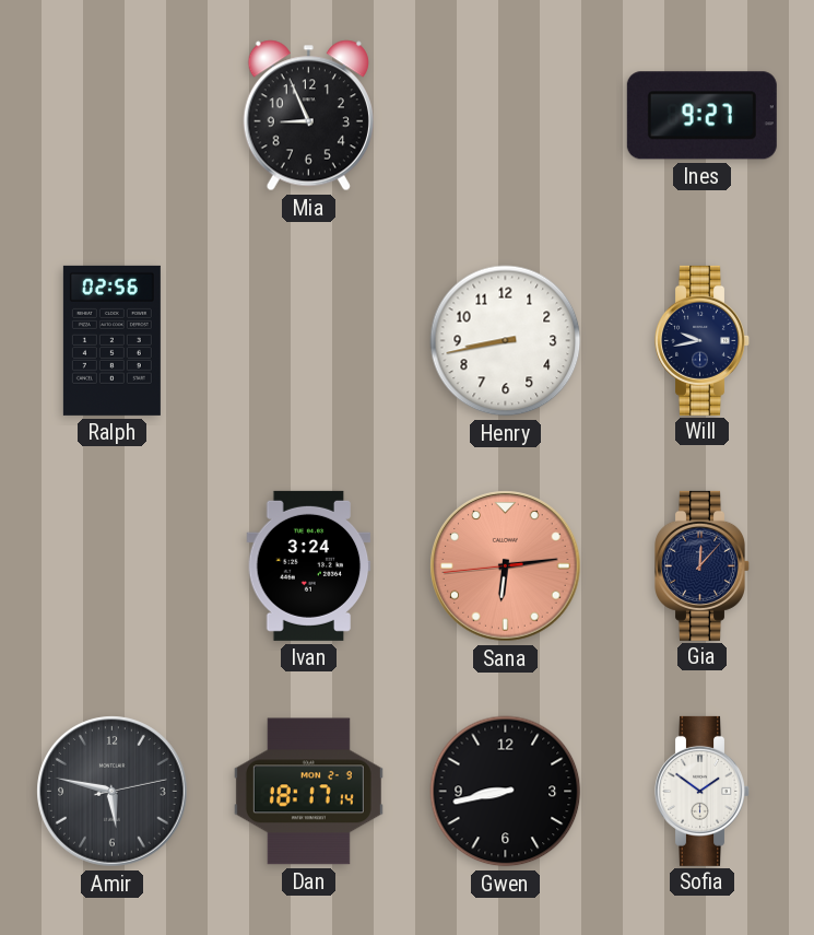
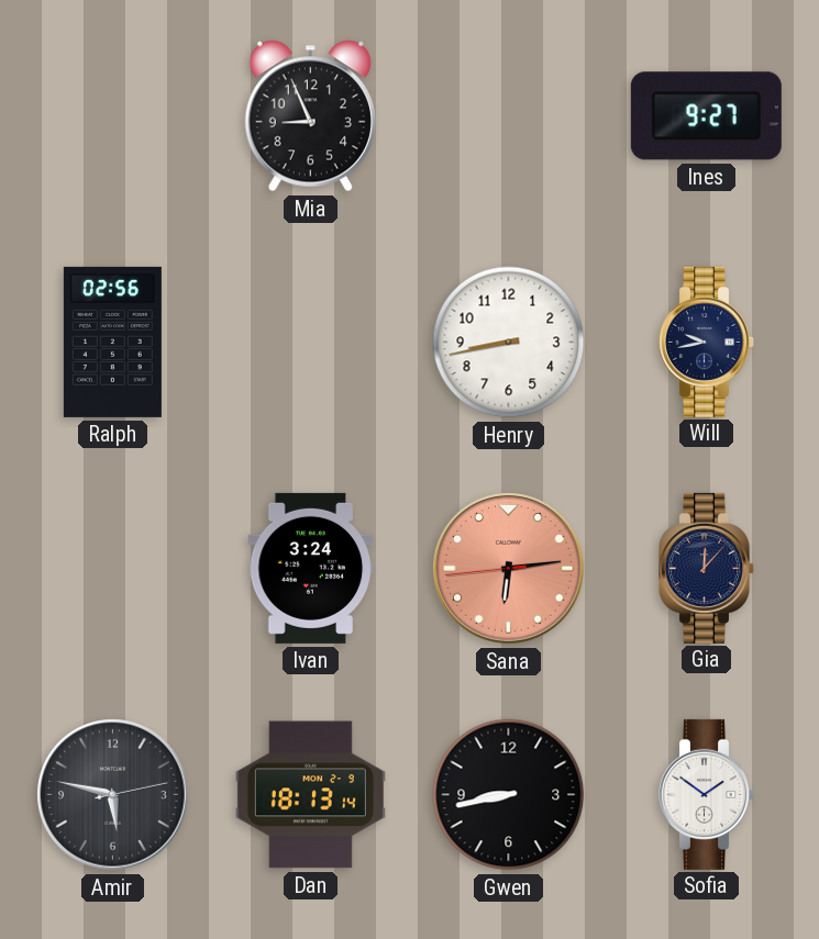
Dan: 18:17 -> 18:13 (310, 795)
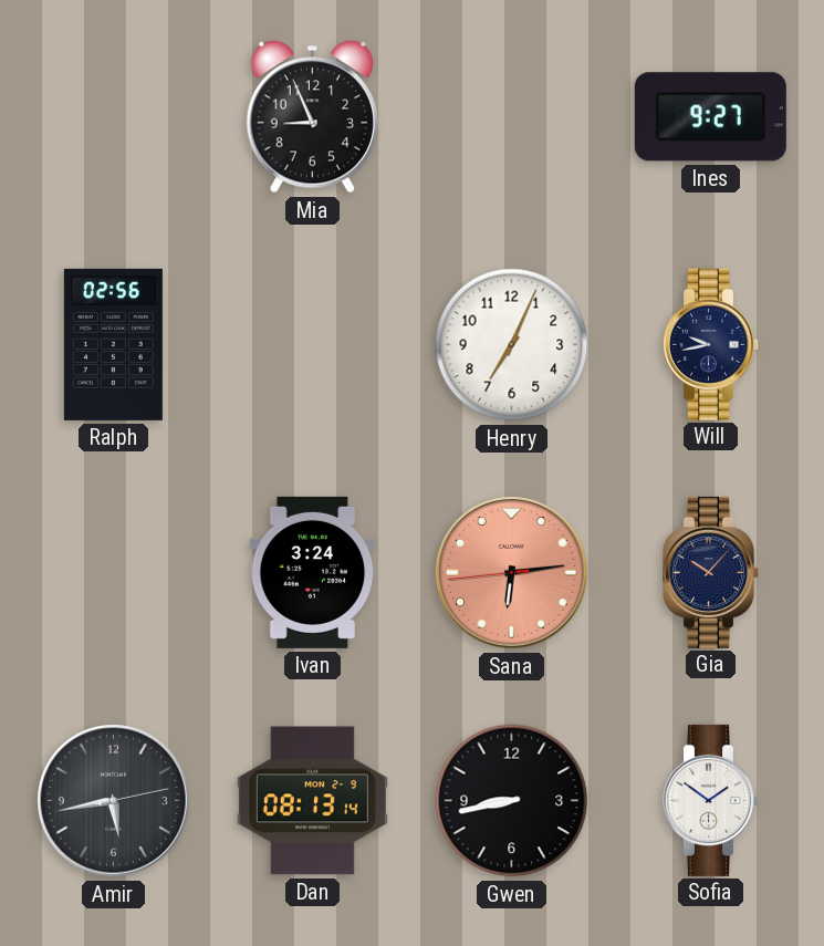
Henry: 8:43 -> 7:04 (512, 345)
Gia: 12:07 -> 10:07 (711, 572)
Amir: 5:47 -> 5:43 (114, 801)
Dan: 18:13 -> 08:13 (312, 801)
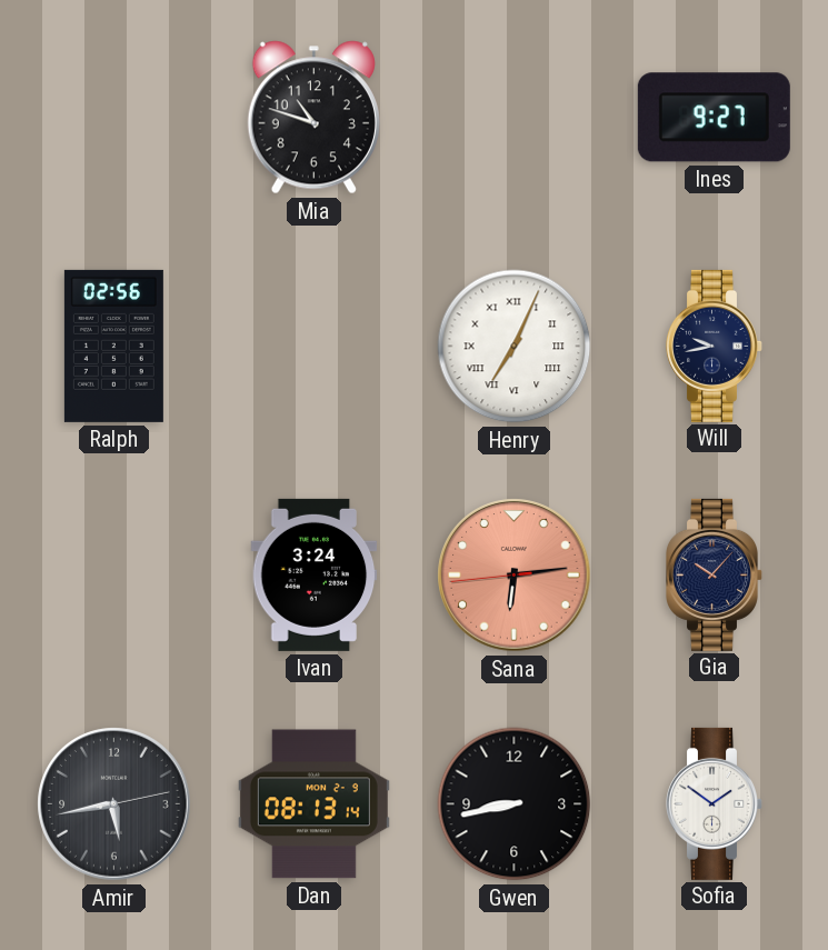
Mia: 8:56 -> 10:48 (313, 118)
Henry numerals: Arabic -> Roman (515, 347)
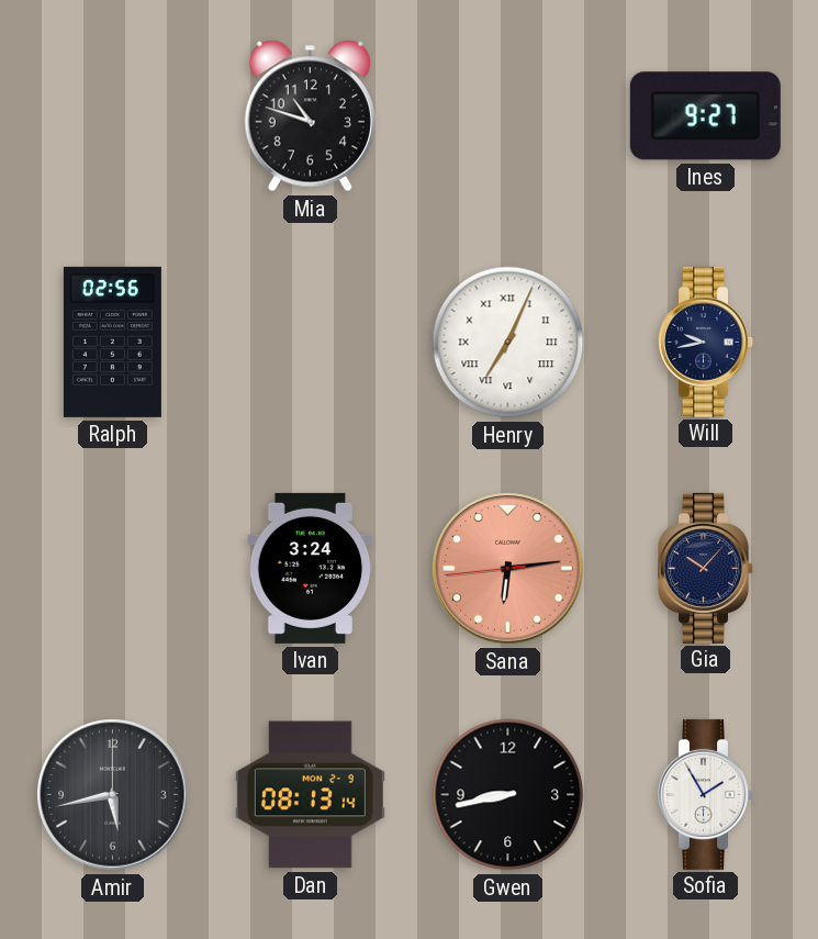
Amir: 5:43:13 -> 5:43:00 (113, 795)
Sofia: 1:51 -> 1:55 (706, 794)
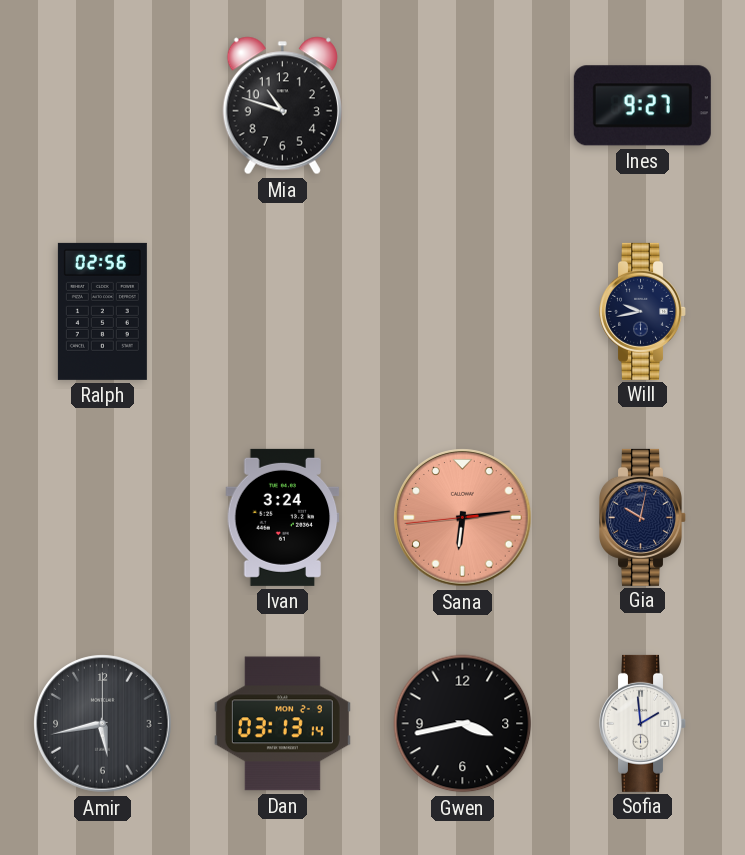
Henry: 7:04 -> none (508, 343)
Gia: 10:07 -> 10:02 (643, 517)
Dan: 08:13 -> 03:13 (282, 724)
Gwen: 8:43 -> 3:43 (463, 724)
Sofia: 1:55 -> 1:59 (643, 723)
